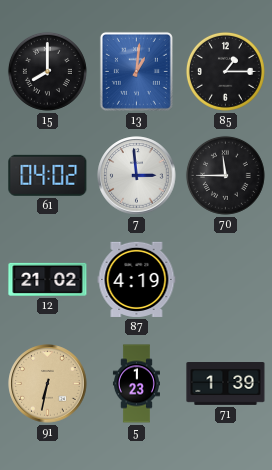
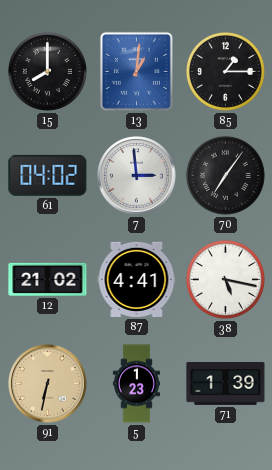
70: 11:45 -> 7:06 (225, 175)
87: 4:19 -> 4:41 (137, 279)
38: none -> 5:17 (225, 279)
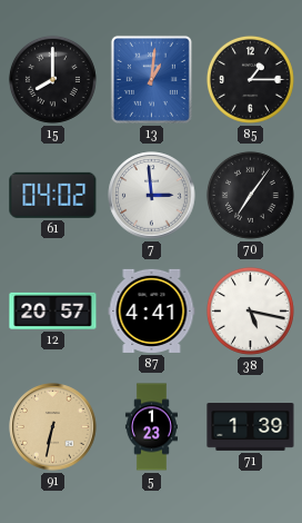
12: 21:02 -> 20:57 (53, 310)
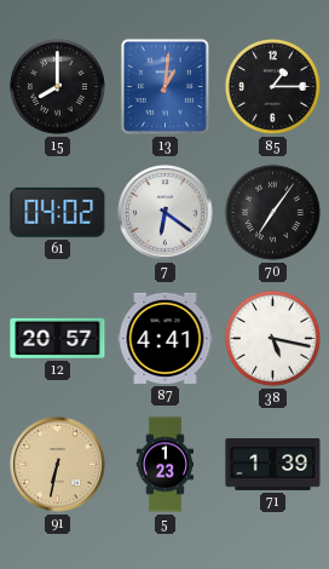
7: 2:59 -> 6:21 (166, 213)
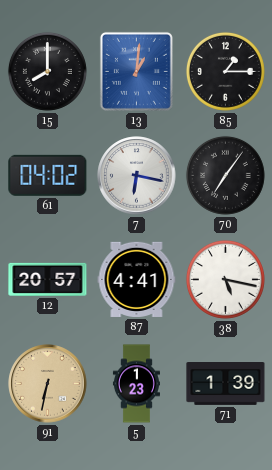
7: 6:21 -> 6:17 (137, 176)
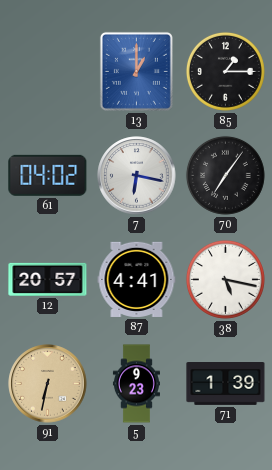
15: 8:00 -> none (47, 71)
13: 1:01 -> 1:00 (136, 71)
5: 1:23 -> 9:23 (136, 384)
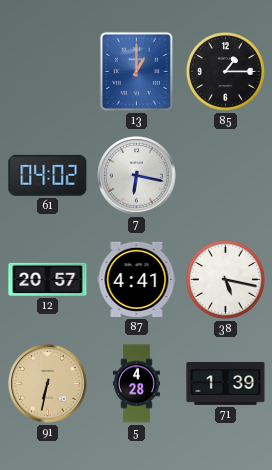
70: 7:06 -> none (225, 175)
5: 9:23 -> 4:28 (136, 384)
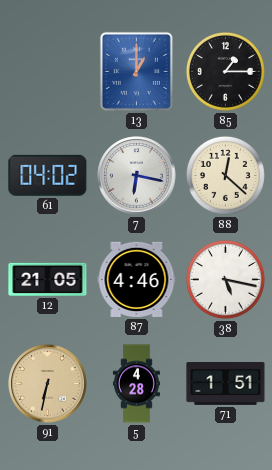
88: none -> 12:22 (225, 175)
12: 20:57 -> 21:05 (48, 279)
87: 4:41 -> 4:46 (137, 279)
71: 1:39 -> 1:51 (226, 384)
